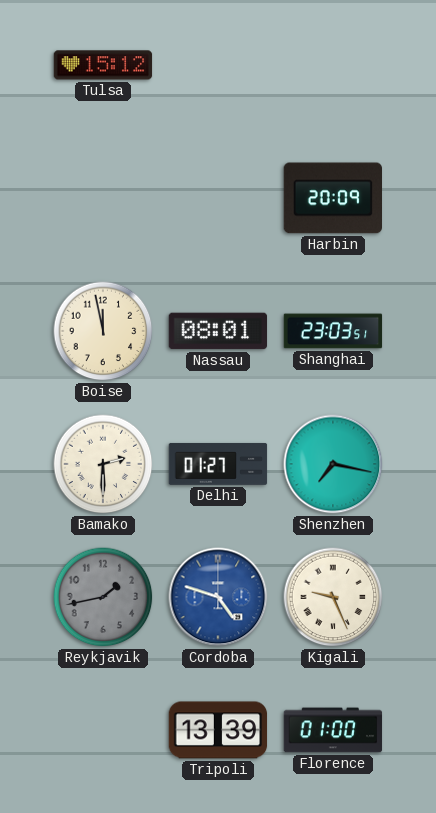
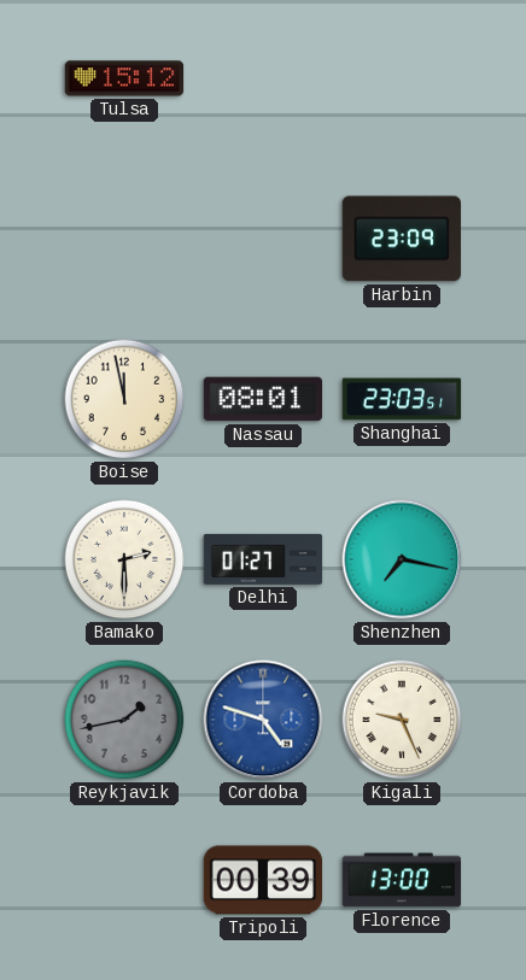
Harbin: 20:09 -> 23:09 (401, 239)
Tripoli: 13:39 -> 00:39 (263, 880)
Florence: 01:00 -> 13:00 (402, 880)
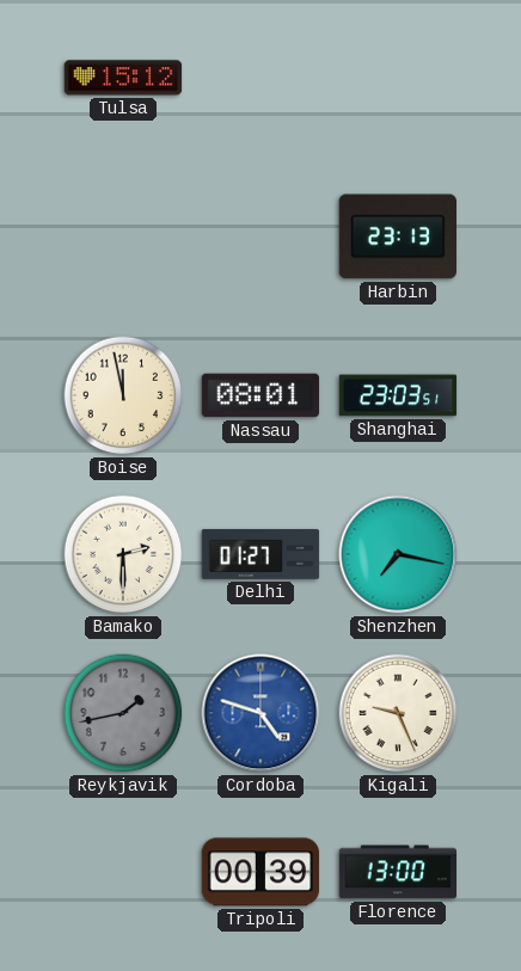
Harbin: 23:09 -> 23:13 (397, 236)
